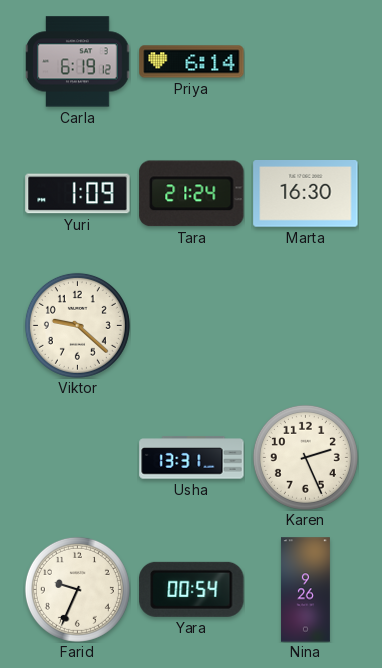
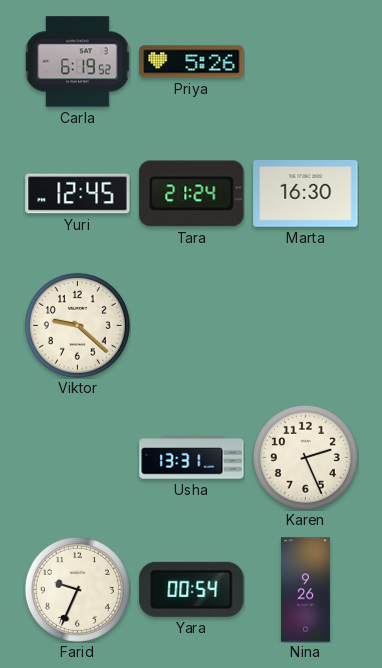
Carla: 6:19:12 -> 6:19:52 (78, 62)
Priya: 6:14 -> 5:26 (192, 62)
Yuri: 1:09 -> 12:45 (78, 194)
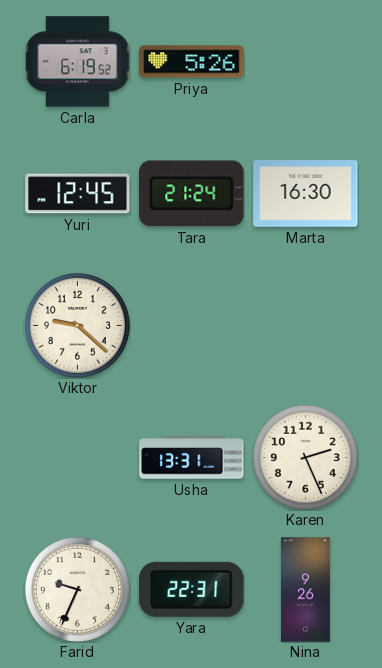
Yara: 00:54 -> 22:31 (192, 589)
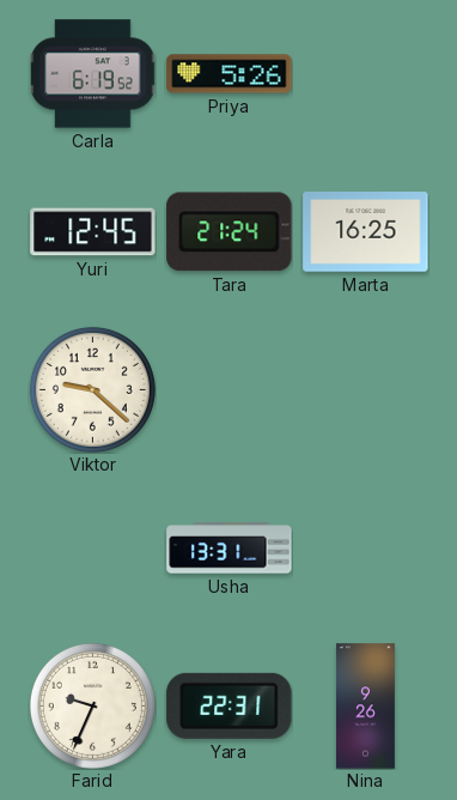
Marta: 16:30 -> 16:25 (366, 232)
Karen: 2:26 -> none (305, 457)
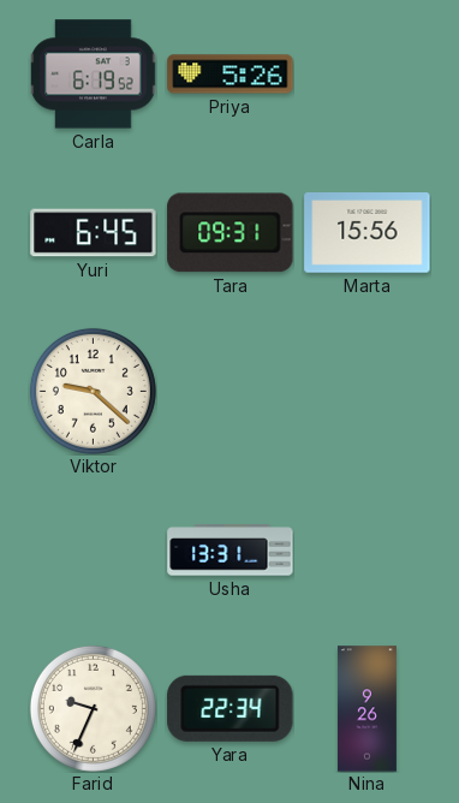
Yuri: 12:45 -> 6:45 (94, 233)
Tara: 21:24 -> 09:31 (231, 233)
Marta: 16:25 -> 15:56 (368, 233)
Yara: 22:31 -> 22:34 (231, 708)
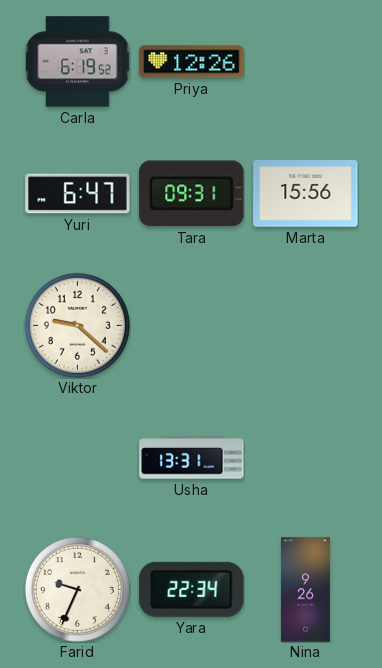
Priya: 5:26 -> 12:26 (192, 62)
Yuri: 6:45 -> 6:47 (78, 194)
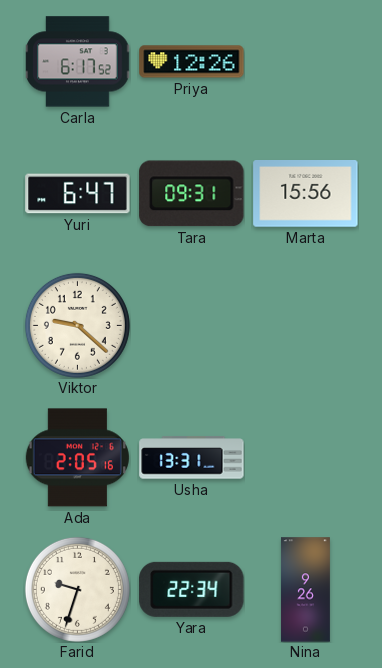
Carla: 6:19 -> 6:17 (78, 62)
Ada: none -> 2:05 (77, 458)
Farid: 9:34 -> 9:33 (77, 589)
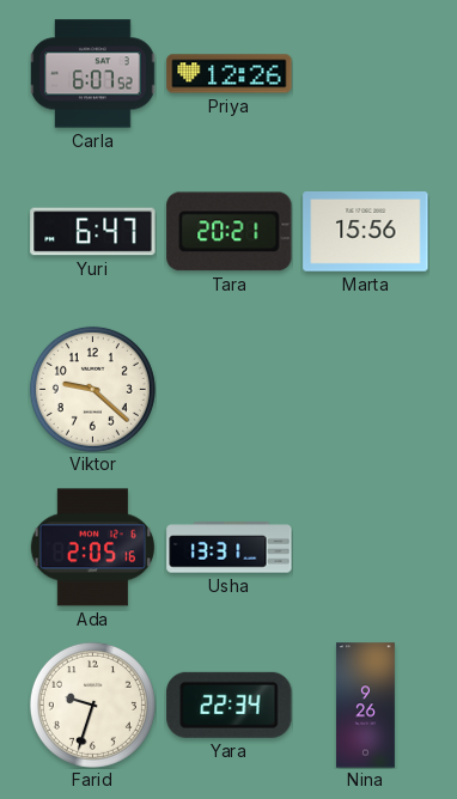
Carla: 6:17 -> 6:07 (93, 74)
Tara: 09:31 -> 20:21 (230, 232)
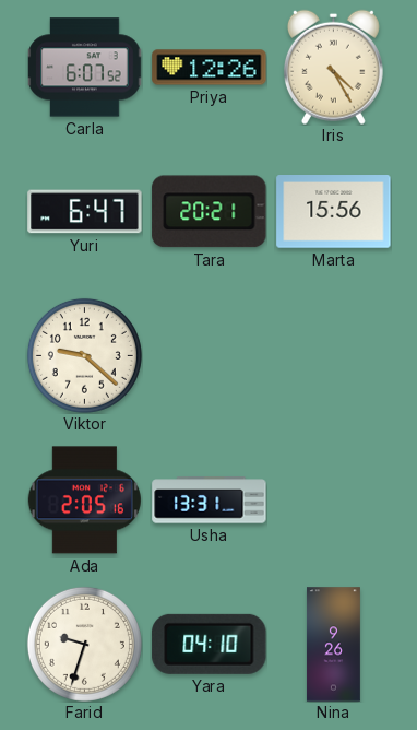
Iris: none -> 4:25 (333, 67)
Yara: 22:34 -> 04:10 (210, 644)
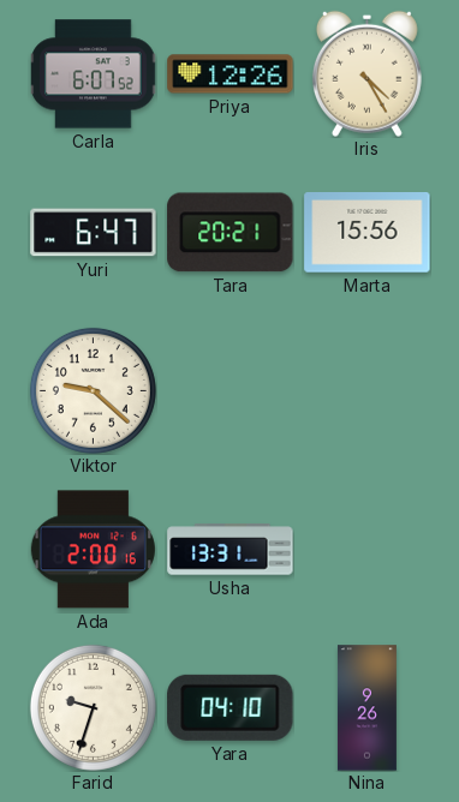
Ada: 2:05 -> 2:00 (93, 550)
